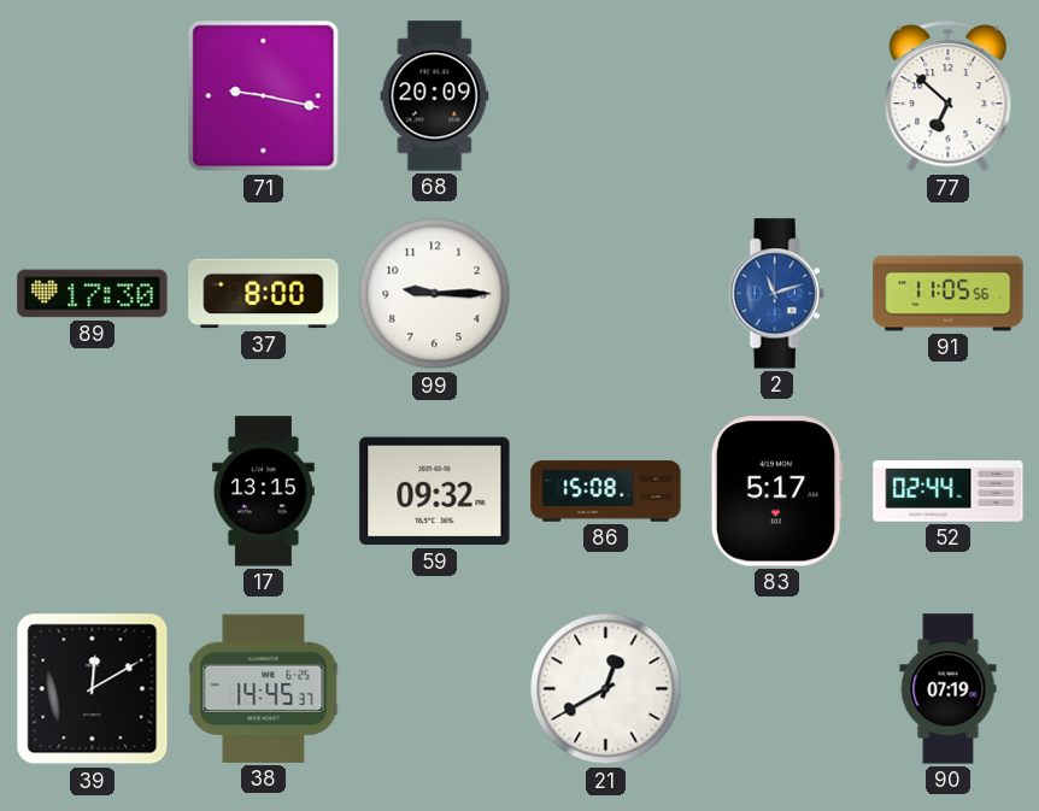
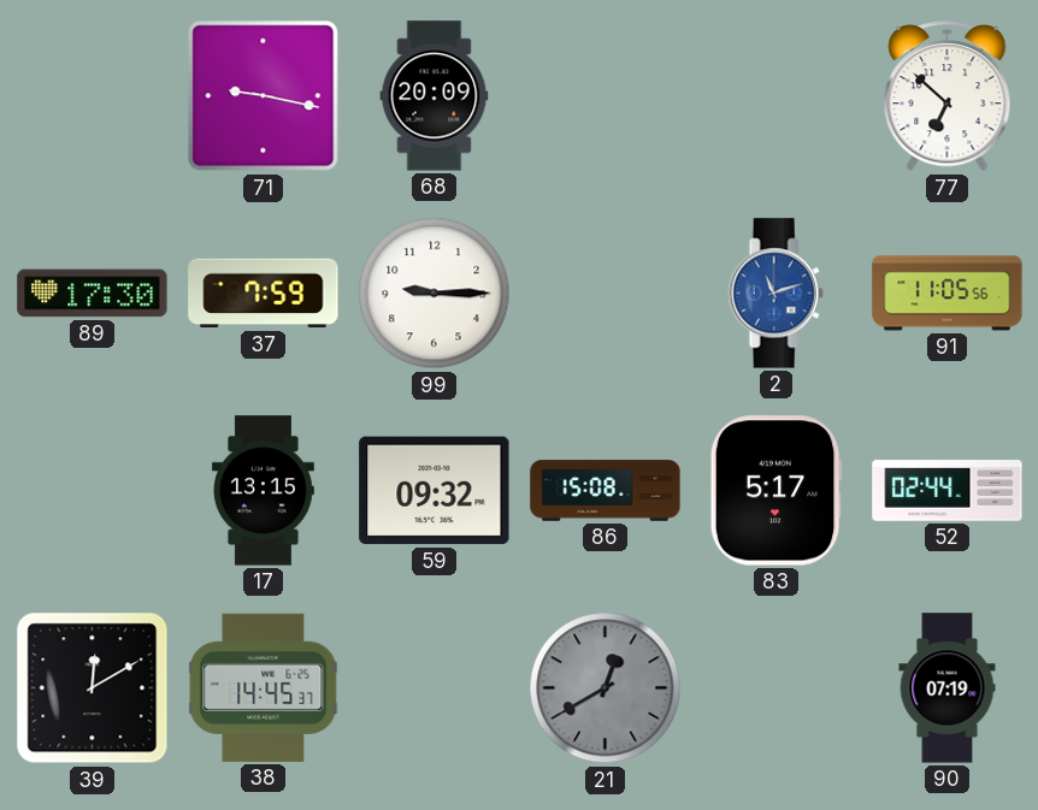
37: 8:00 -> 7:59 (264, 294)
21 dial: white -> grey (606, 688)
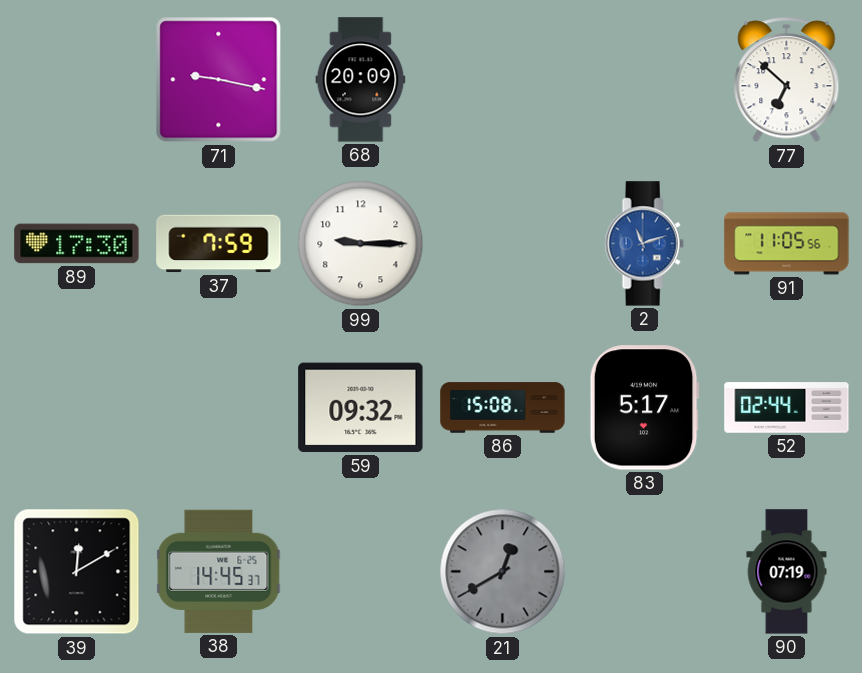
17: 13:15 -> none (263, 491)
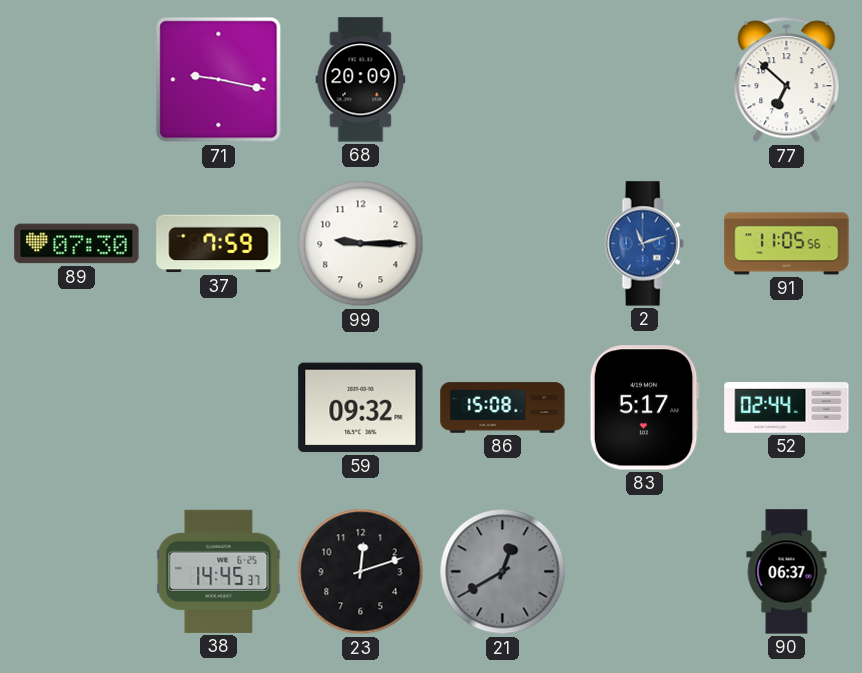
89: 17:30 -> 07:30 (77, 244)
39: 12:10 -> none (77, 572)
23: none -> 12:12 (361, 572)
90: 07:19 -> 06:37 (787, 572)
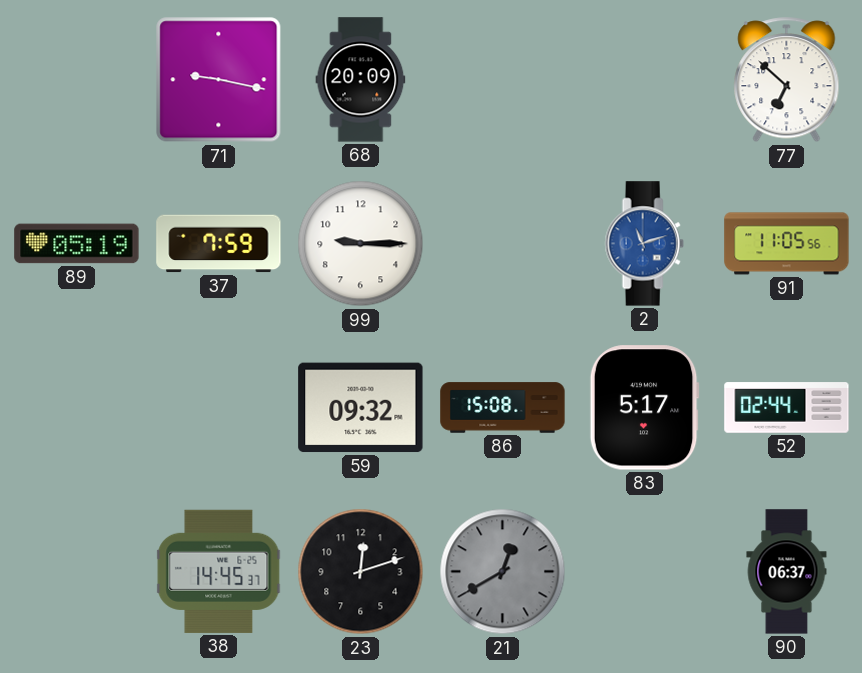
89: 07:30 -> 05:19 (77, 244)
